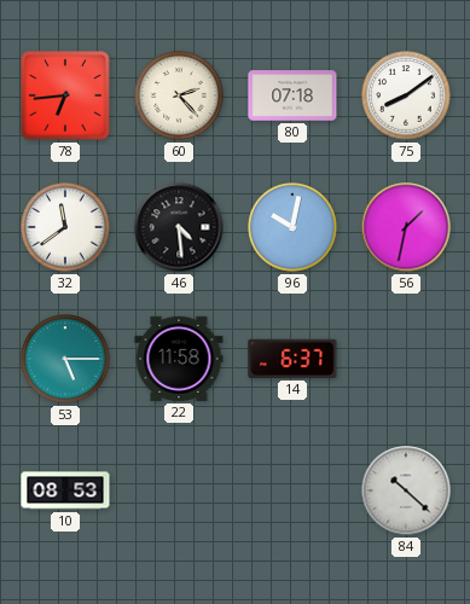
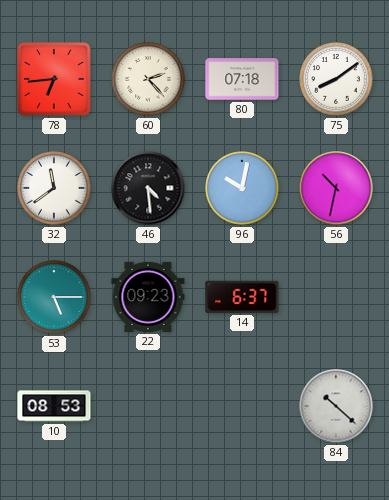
56: 1:32 -> 10:32 (336, 188)
22: 11:58 -> 09:23 (148, 297)
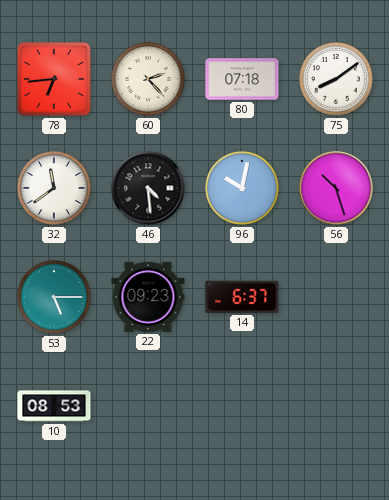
56: 10:32 -> 10:27 (336, 188)
84: 10:22 -> none (336, 406)
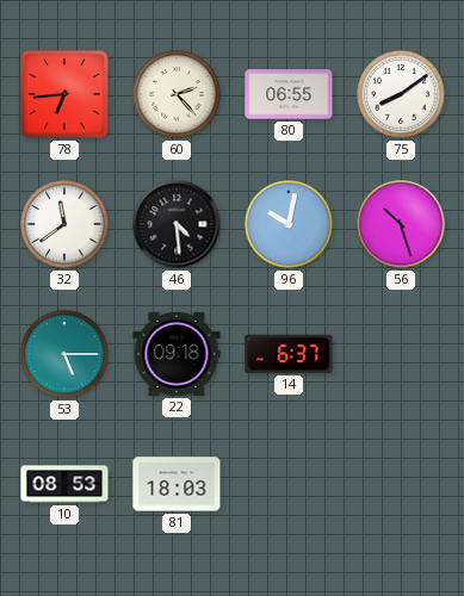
80: 07:18 -> 06:55 (289, 94)
22: 09:23 -> 09:18 (177, 354)
81: none -> 18:03 (177, 484)
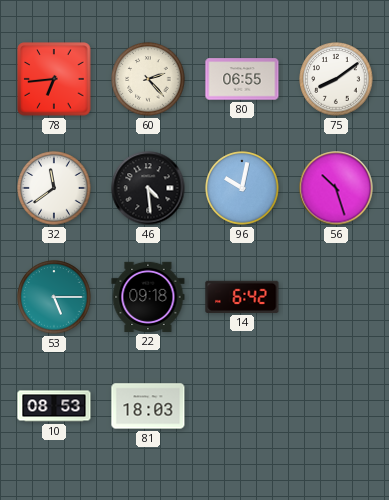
14: 6:37 -> 6:42 (242, 297)
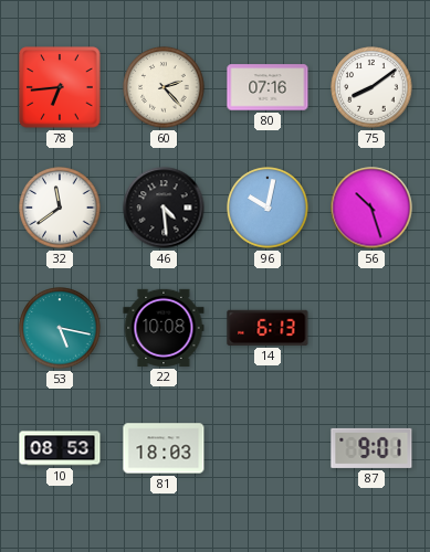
80: 06:55 -> 07:16 (268, 87)
53: 5:15 -> 5:17 (60, 328)
22: 09:18 -> 10:08 (164, 328)
14: 6:42 -> 6:13 (268, 328)
87: none -> 9:01 (371, 448)
